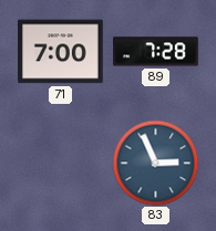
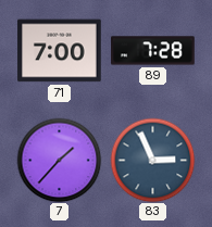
7: none -> 1:37 (59, 160)
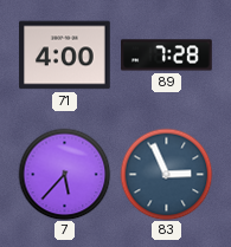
71: 7:00 -> 4:00 (65, 56)
7: 1:37 -> 5:37 (64, 174)
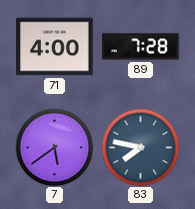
7: 5:37 -> 5:39 (54, 147)
83: 2:56 -> 7:47 (140, 147)
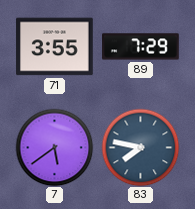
71: 4:00 -> 3:55 (55, 47)
89: 7:28 -> 7:29 (141, 47)
